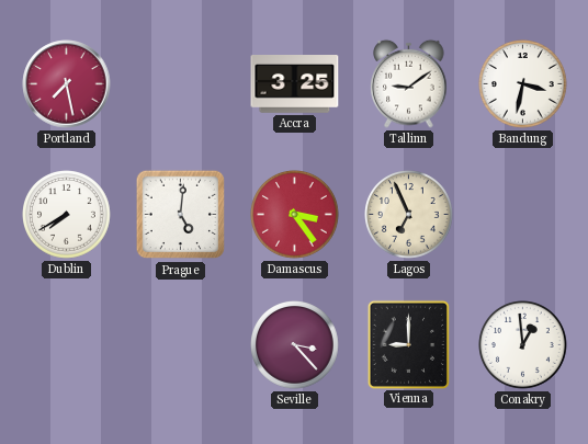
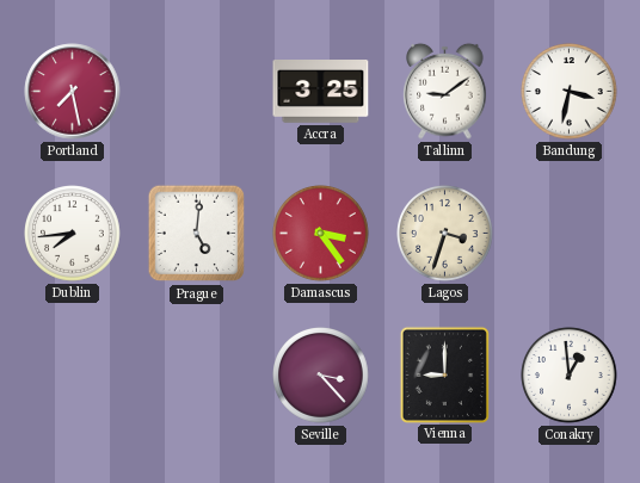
Dublin: 7:40 -> 7:44 (73, 234)
Lagos: 6:56 -> 3:33 (445, 234)
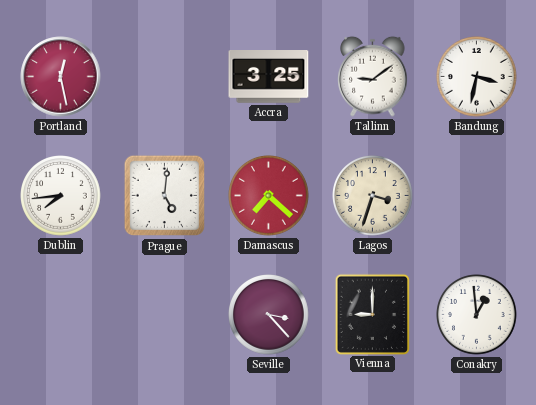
Portland: 7:28 -> 12:28 (61, 77)
Damascus: 3:24 -> 7:22 (269, 196)
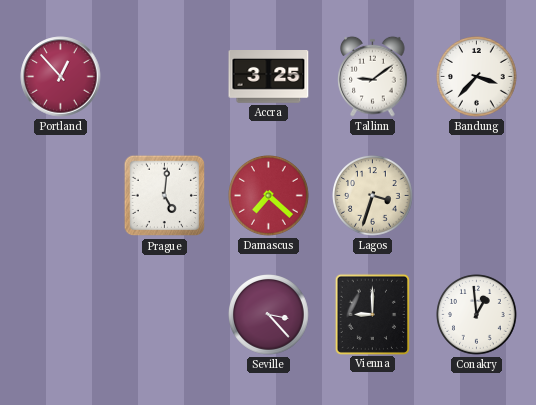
Portland: 12:28 -> 12:53 (61, 77)
Bandung: 3:32 -> 3:37 (477, 77)
Dublin: 7:44 -> none (61, 196)
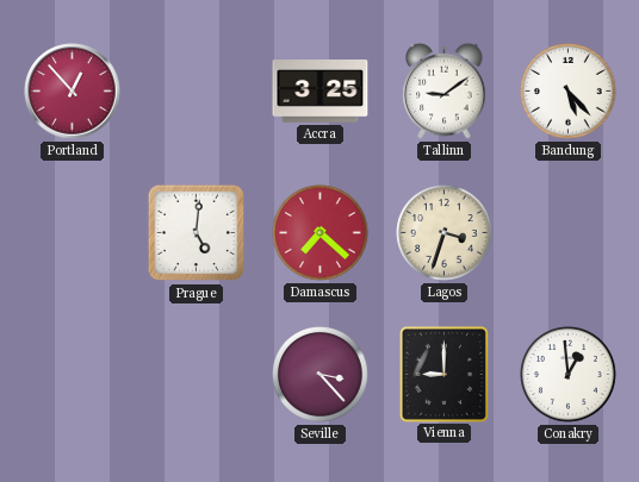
Bandung: 3:37 -> 5:23 (569, 92)
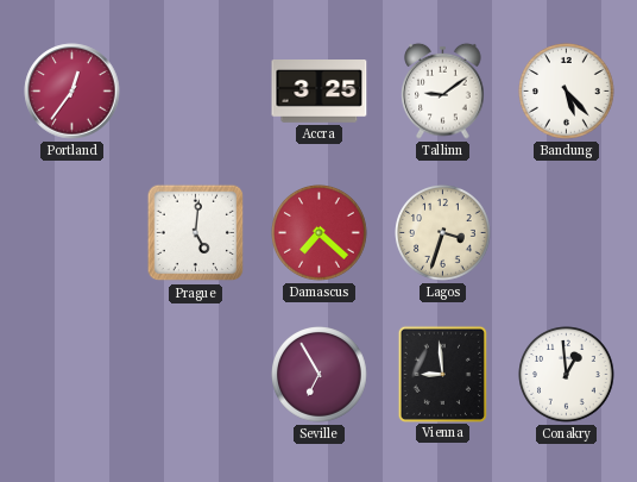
Portland: 12:53 -> 12:36 (72, 92)
Seville: 3:23 -> 6:55 (320, 375)
Vienna: 9:00 -> 8:59 (442, 374)
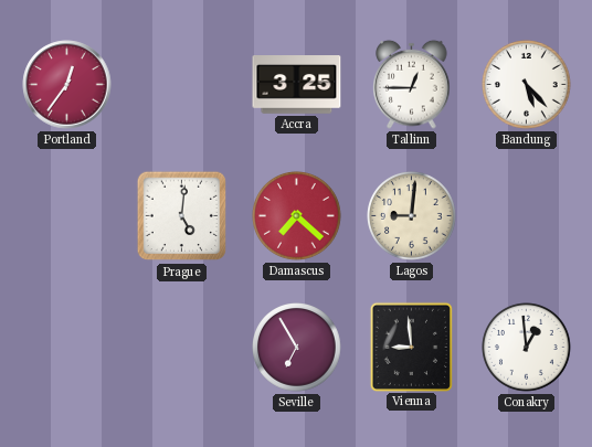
Tallinn: 9:09 -> 12:45 (412, 84)
Lagos: 3:33 -> 9:01 (412, 216)
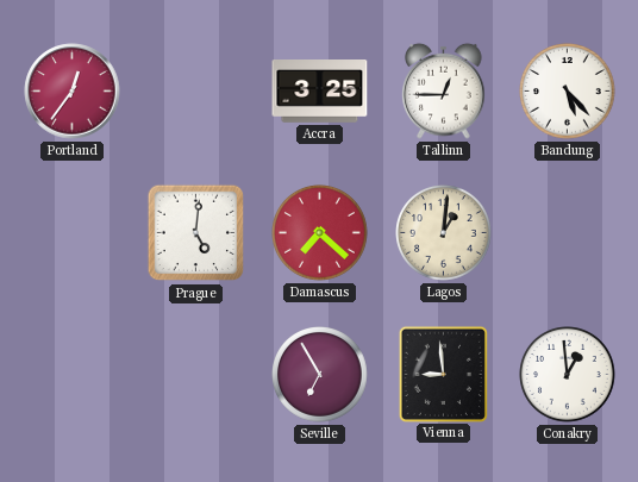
Lagos: 9:01 -> 1:01 (444, 233)
